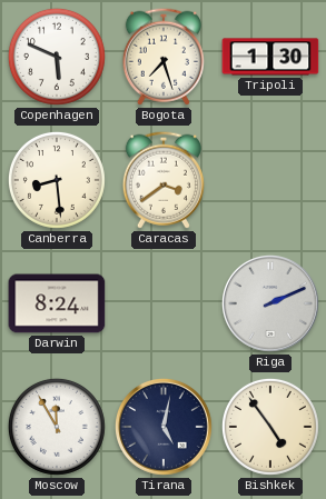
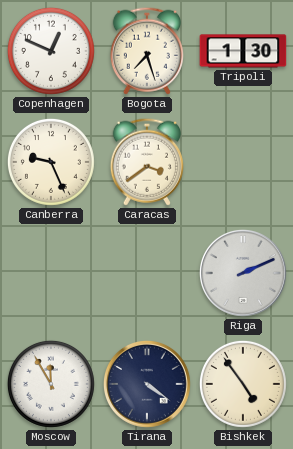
Copenhagen: 5:49 -> 12:49 (51, 51)
Canberra: 8:29 -> 9:26 (51, 162)
Darwin: 8:24 -> none (57, 303)
Tirana: 5:02 -> 4:21 (147, 384)
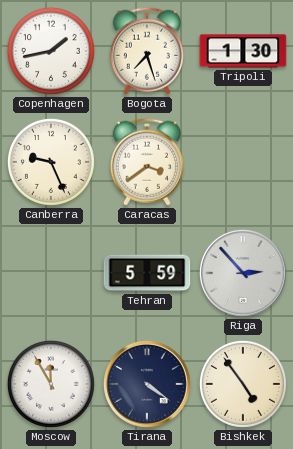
Copenhagen: 12:49 -> 1:43 (51, 51)
Tehran: none -> 5:59 (147, 273)
Riga: 2:11 -> 2:53 (243, 273)
